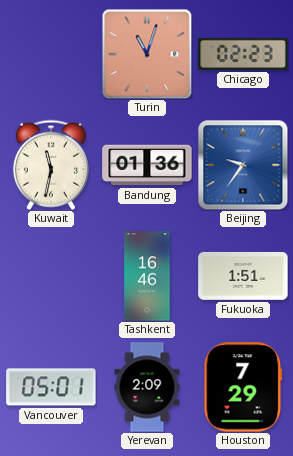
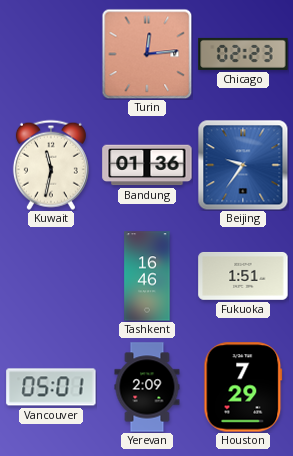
Turin: 11:03 -> 12:14 (147, 54)
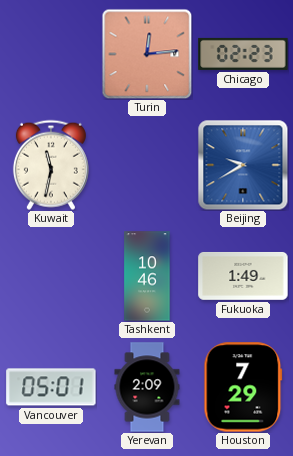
Bandung: 01:36 -> none (147, 165)
Beijing: 9:36 -> 9:40 (243, 165)
Tashkent: 16:46 -> 10:46 (147, 276)
Fukuoka: 1:51 -> 1:49 (243, 276)
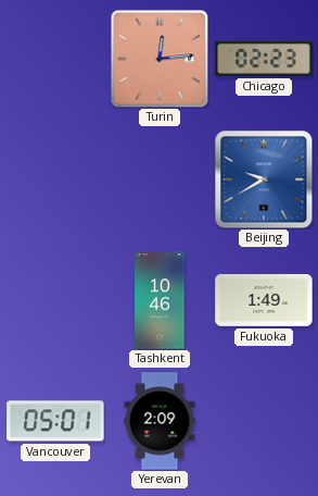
Kuwait: 11:32 -> none (51, 165)
Houston: 7:29 -> none (243, 387)
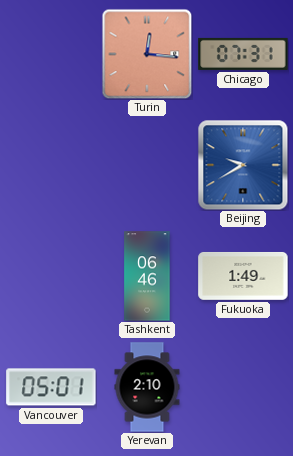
Turin: 12:14 -> 12:16 (147, 54)
Chicago: 02:23 -> 07:31 (243, 54)
Tashkent: 10:46 -> 06:46 (147, 276)
Yerevan: 2:09 -> 2:10 (147, 387)
